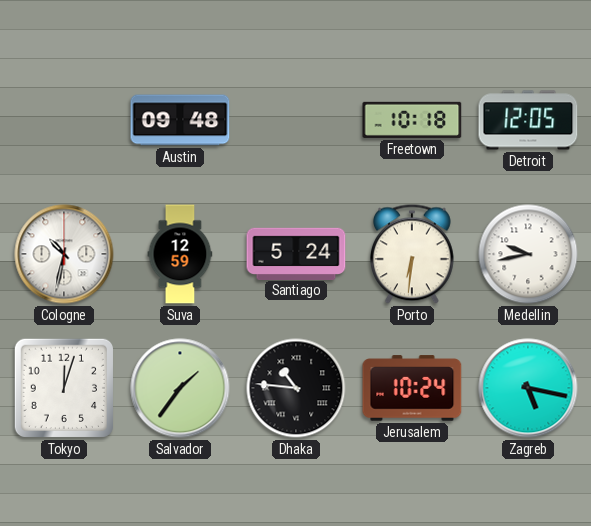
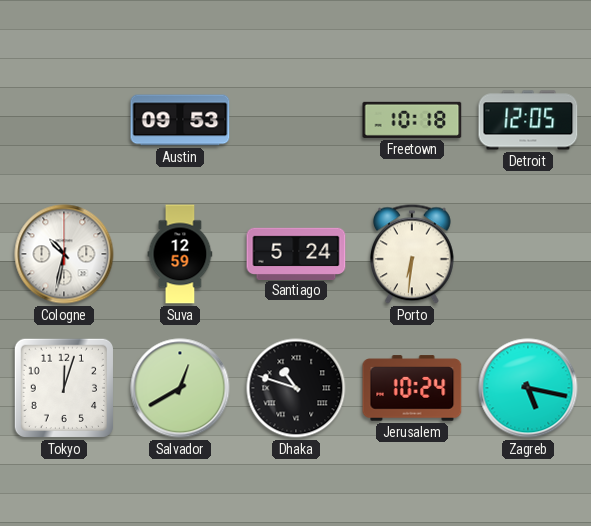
Austin: 09:48 -> 09:53 (180, 120)
Medellin: 9:43 -> none (528, 254)
Salvador: 1:36 -> 12:40 (180, 388)
Dhaka: 10:46 -> 10:48 (296, 388)
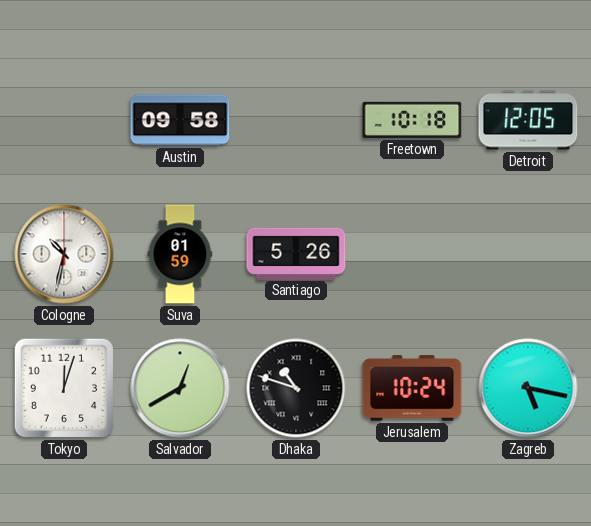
Austin: 09:53 -> 09:58 (180, 120)
Suva: 12:59 -> 01:59 (180, 254)
Santiago: 5:24 -> 5:26 (296, 253)
Porto: 6:31 -> none (412, 254)
